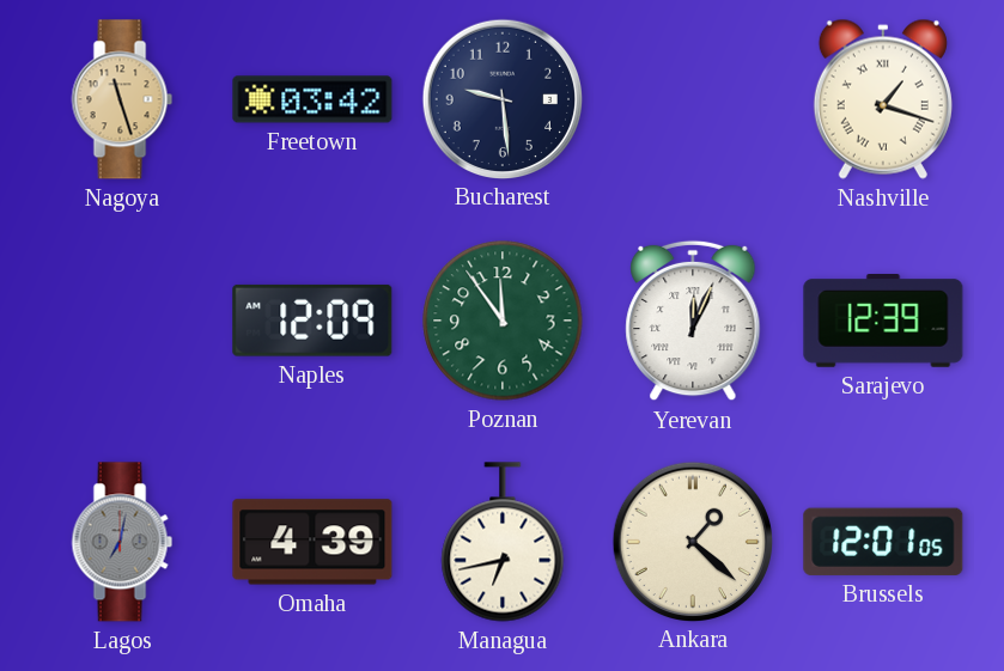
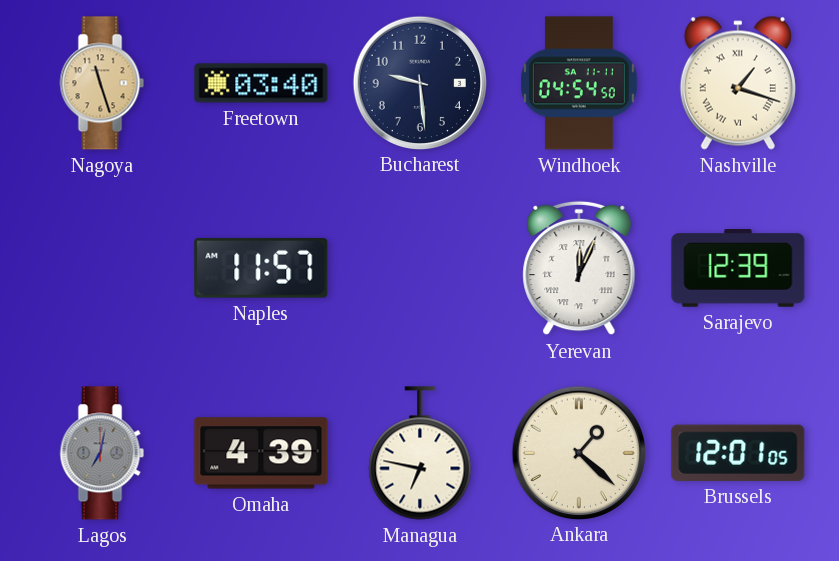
Freetown: 03:42 -> 03:40 (261, 83)
Windhoek: none -> 04:54 (579, 83)
Naples: 12:09 -> 11:57 (261, 268)
Poznan: 11:54 -> none (503, 321)
Managua: 6:43 -> 6:47 (420, 453)
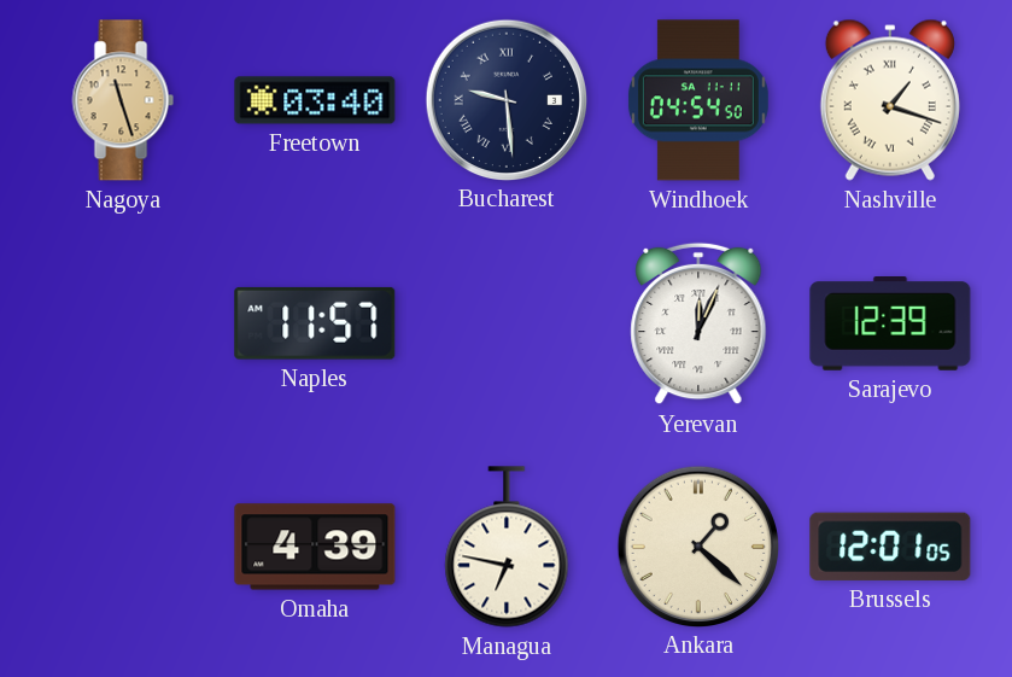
Bucharest numerals: Arabic -> Roman (505, 99)
Lagos: 7:02 -> none (102, 453)
